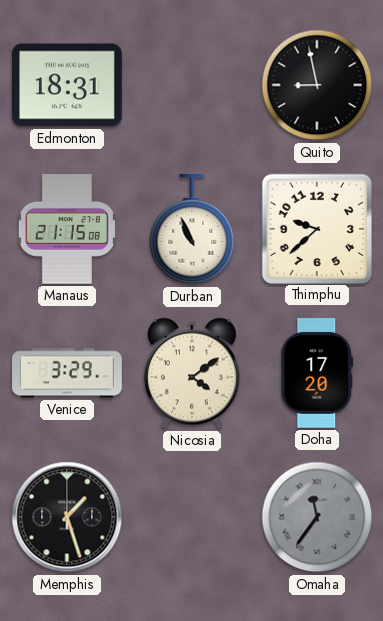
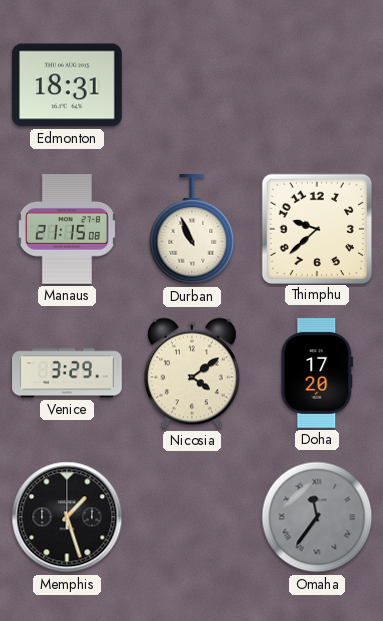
Quito: 8:58 -> none (317, 85)
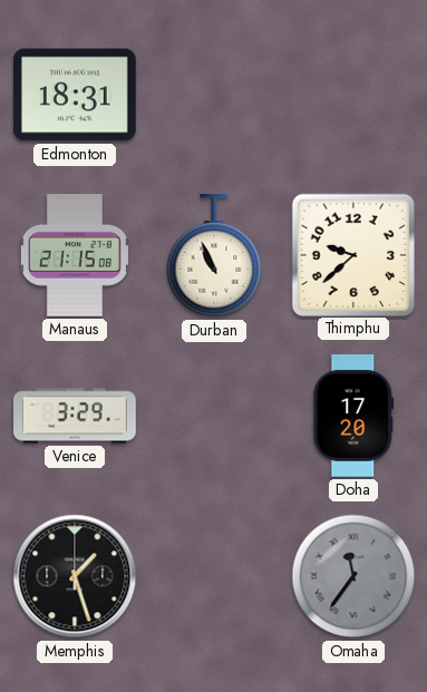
Nicosia: 4:09 -> none (192, 373)
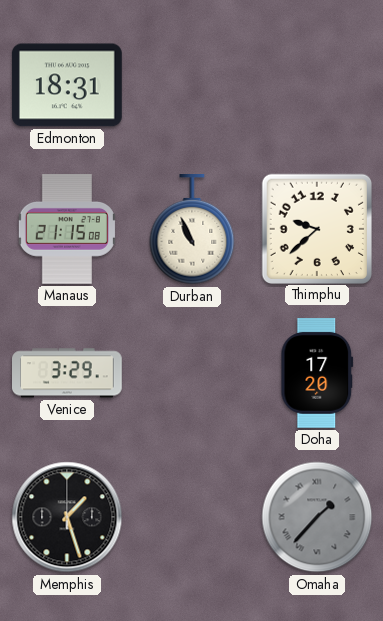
Omaha: 11:36 -> 1:37 (317, 517)
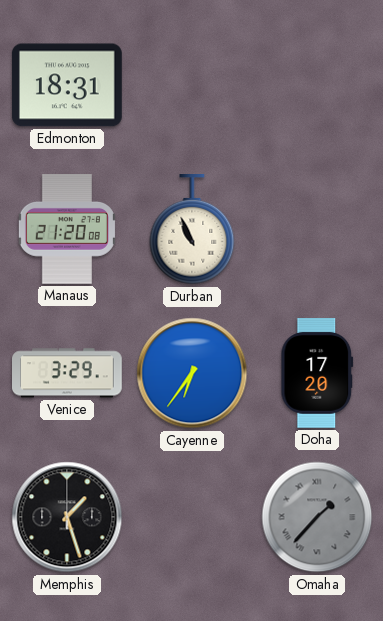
Manaus: 21:15 -> 21:20 (67, 230)
Thimphu: 9:38 -> none (316, 228)
Cayenne: none -> 6:36 (192, 373)
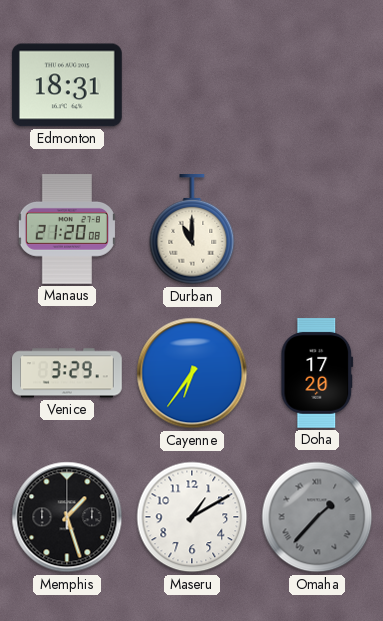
Durban: 10:56 -> 11:00 (192, 230)
Maseru: none -> 1:10 (192, 517)
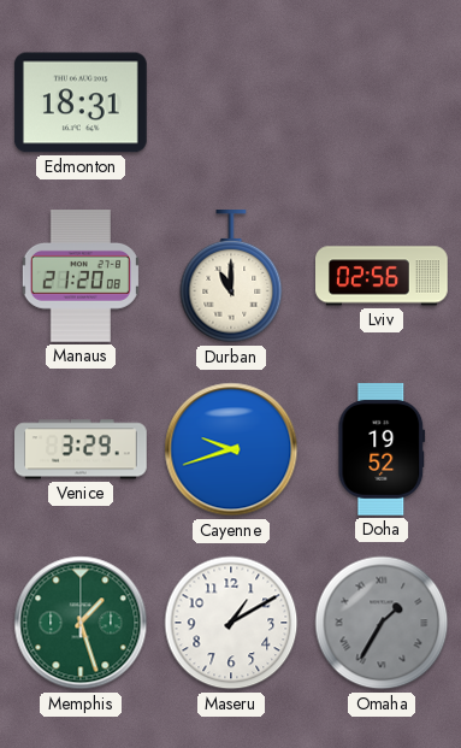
Lviv: none -> 02:56 (382, 276)
Cayenne: 6:36 -> 9:42 (231, 449)
Doha: 17:20 -> 19:52 (382, 450)
Memphis dial: black -> green (81, 623)
Omaha: 1:37 -> 1:35 (382, 623)
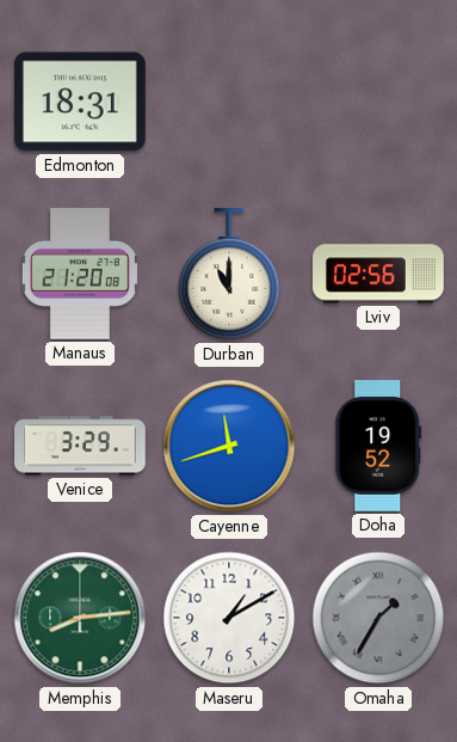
Cayenne: 9:42 -> 11:42 (229, 446)
Memphis: 1:27 -> 8:14 (80, 618)
